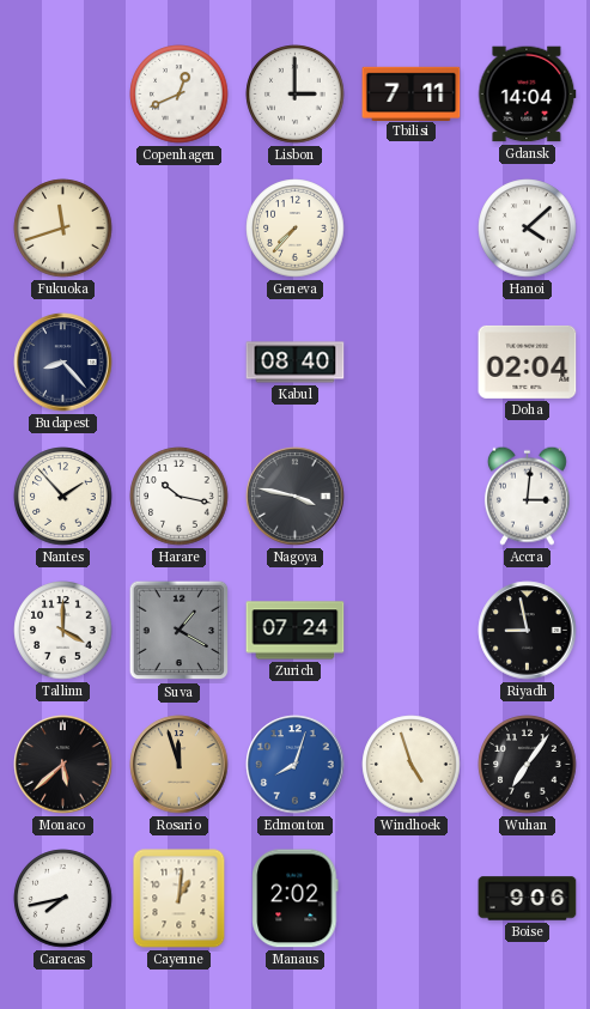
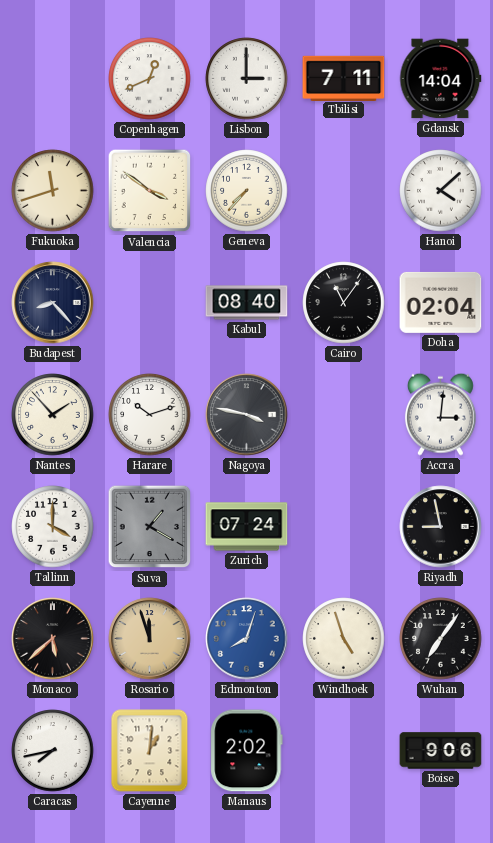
Valencia: none -> 3:51 (150, 191)
Cairo: none -> 11:06 (344, 303)
Harare: 10:17 -> 10:12 (150, 415)
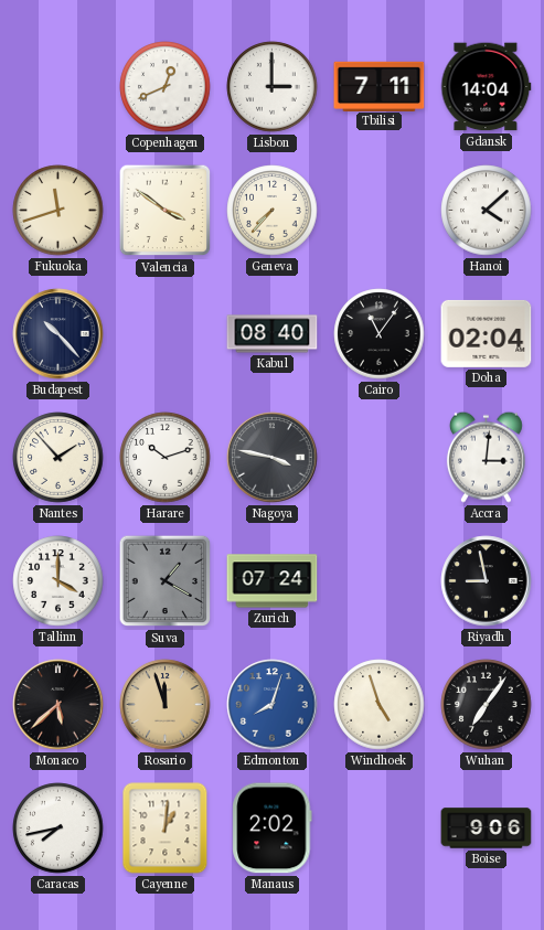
Budapest: 8:23 -> 10:23 (58, 334)
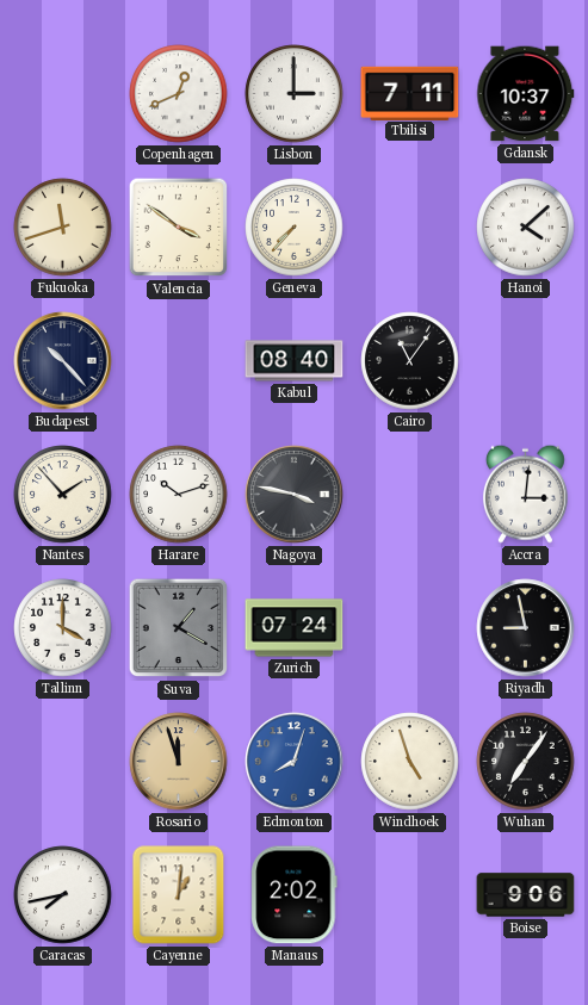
Gdansk: 14:04 -> 10:37 (526, 94)
Doha: 02:04 -> none (487, 333)
Monaco: 5:38 -> none (58, 705)
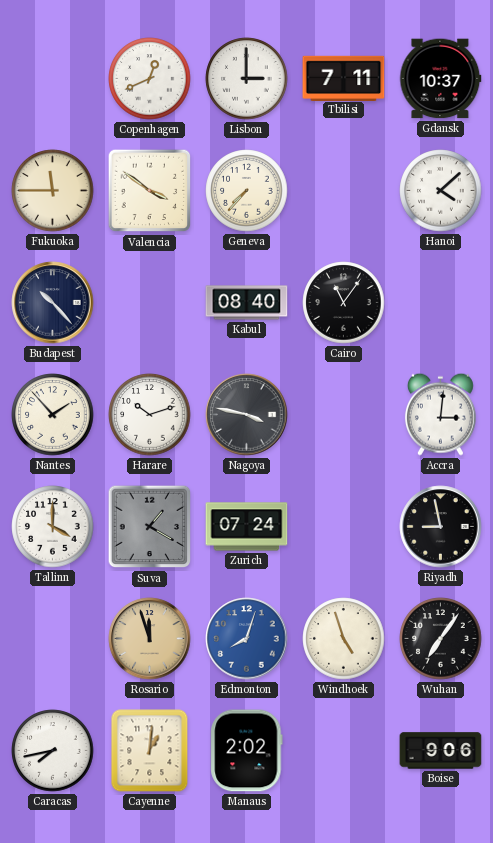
Fukuoka: 11:42 -> 11:45 (53, 191)
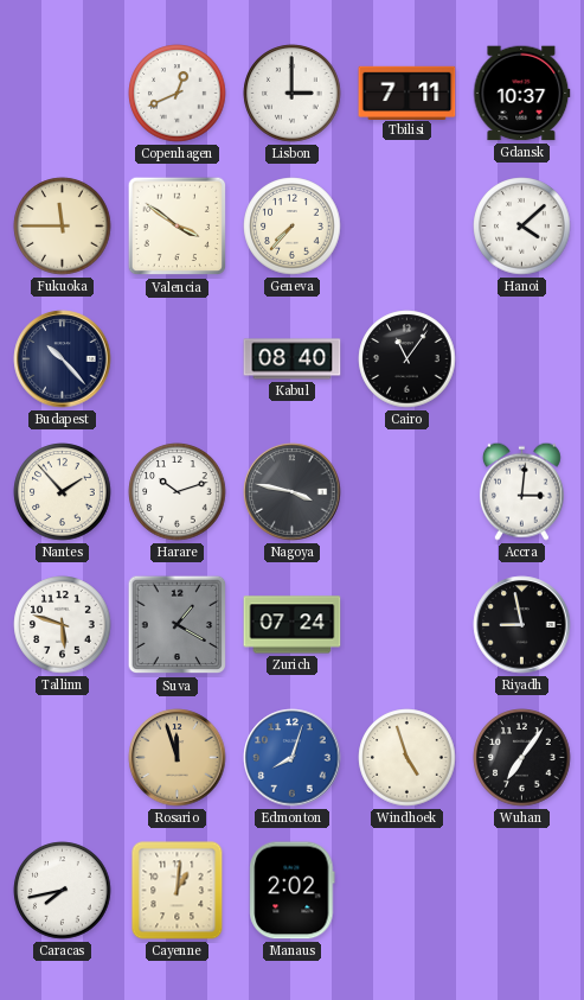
Tallinn: 4:00 -> 5:48 (63, 625)
Boise: 9:06 -> none (441, 751)
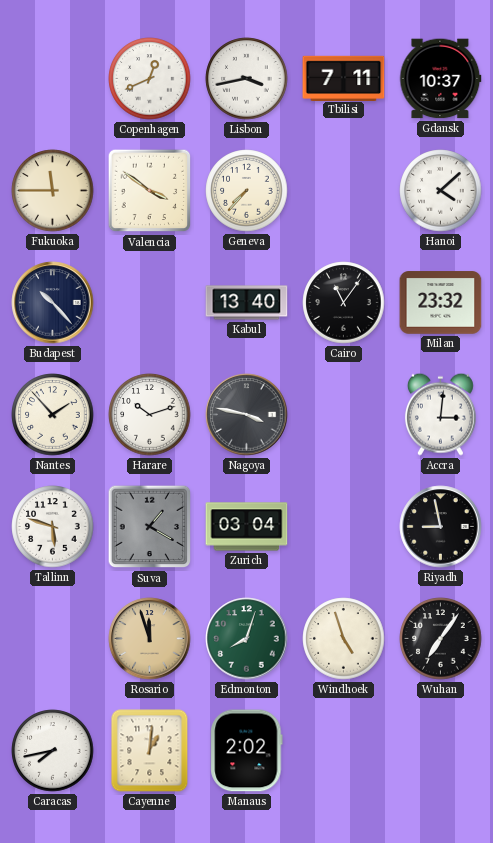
Lisbon: 3:00 -> 3:43 (247, 79)
Kabul: 08:40 -> 13:40 (247, 303)
Milan: none -> 23:32 (441, 303)
Zurich: 07:24 -> 03:04 (247, 527)
Edmonton dial: blue -> green (247, 639)
